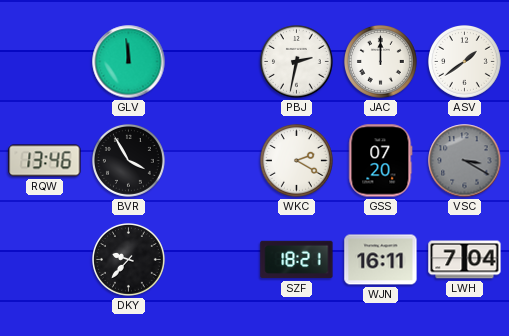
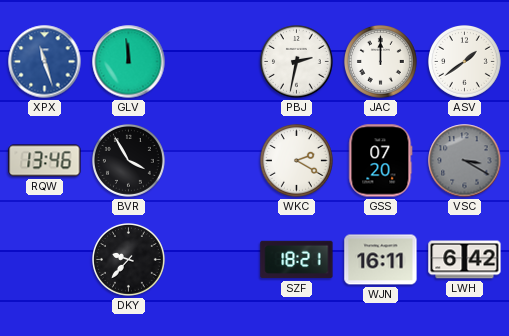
XPX: none -> 11:27 (45, 62)
LWH: 7:04 -> 6:42 (465, 260)
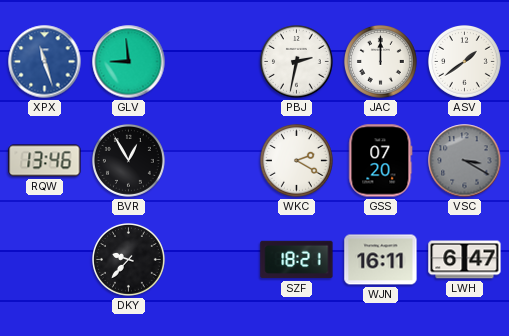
GLV: 11:59 -> 8:59 (129, 62)
BVR: 3:55 -> 12:55 (129, 161)
LWH: 6:42 -> 6:47 (465, 260)
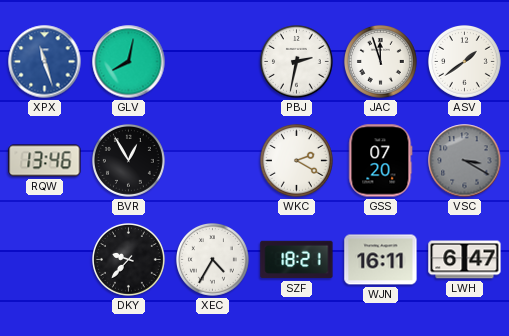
GLV: 8:59 -> 8:02 (129, 62)
JAC: 12:00 -> 11:57 (381, 62)
XEC: none -> 4:35 (213, 260)
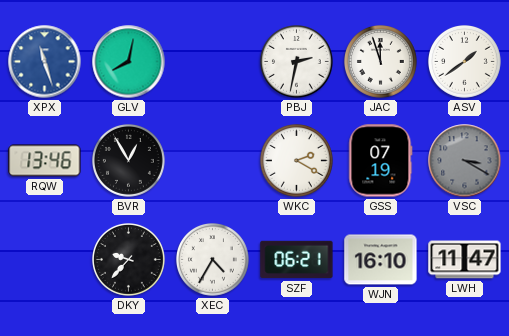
GSS: 07:20 -> 07:19 (381, 161)
SZF: 18:21 -> 06:21 (297, 260)
WJN: 16:11 -> 16:10 (381, 260)
LWH: 6:47 -> 11:47 (465, 260)
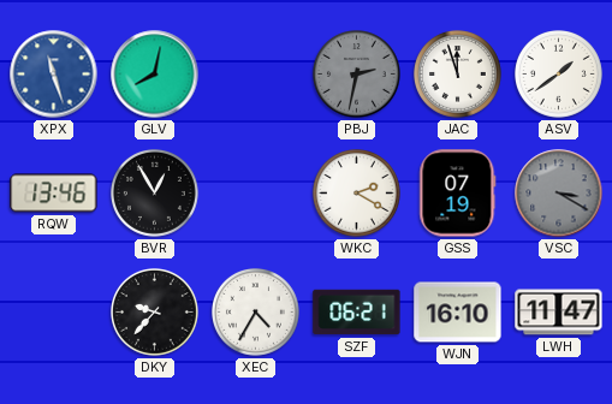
PBJ dial: white -> grey (357, 75)
